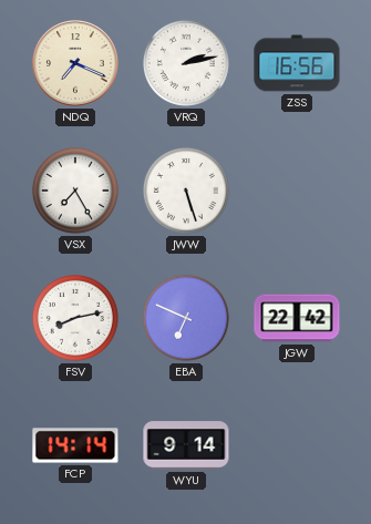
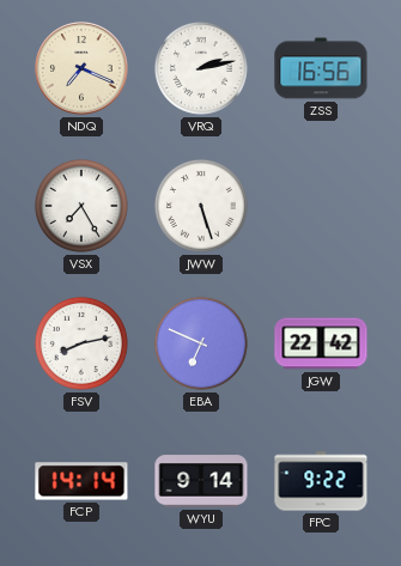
FPC: none -> 9:22 (321, 481)
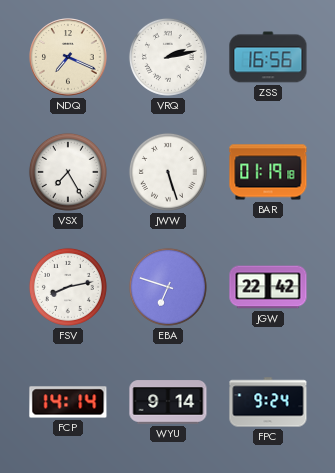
BAR: none -> 01:19 (268, 172)
EBA: 6:49 -> 6:48 (168, 287)
FPC: 9:22 -> 9:24 (268, 402)
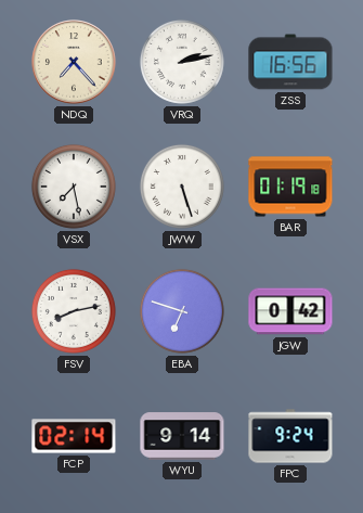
NDQ: 7:19 -> 7:23 (74, 62)
VSX: 7:25 -> 7:28 (74, 187)
JGW: 22:42 -> 0:42 (290, 311)
FCP: 14:14 -> 02:14 (74, 436)
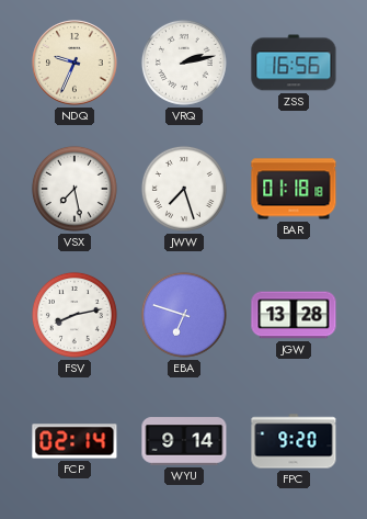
NDQ: 7:23 -> 9:34 (74, 63)
JWW: 5:27 -> 7:27 (184, 189)
BAR: 01:19 -> 01:18 (294, 189)
JGW: 0:42 -> 13:28 (294, 315)
FPC: 9:24 -> 9:20 (294, 441)
